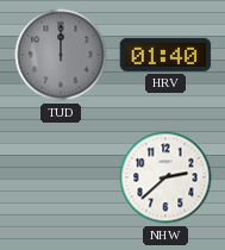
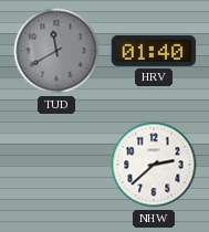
TUD: 12:00 -> 11:40 (56, 51)
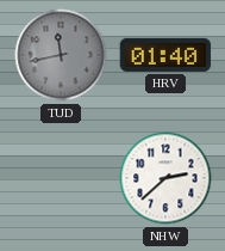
TUD: 11:40 -> 11:43 (61, 55)
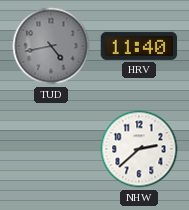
TUD: 11:43 -> 4:43 (51, 46)
HRV: 01:40 -> 11:40 (139, 46)
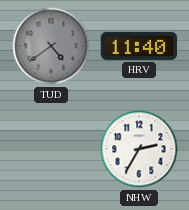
TUD: 4:43 -> 4:39 (51, 46)
NHW: 2:38 -> 2:35 (139, 149)
